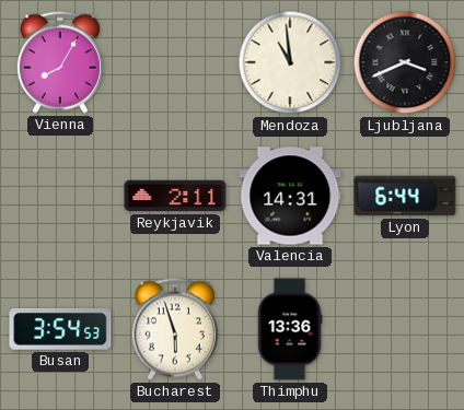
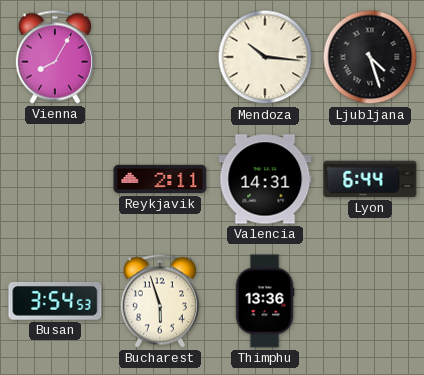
Mendoza: 10:59 -> 10:16 (265, 57)
Ljubljana: 3:41 -> 4:27 (370, 57)
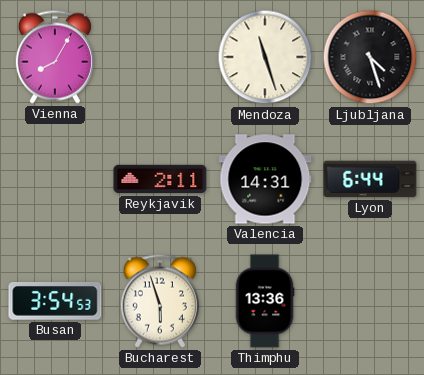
Mendoza: 10:16 -> 11:27 (265, 57)
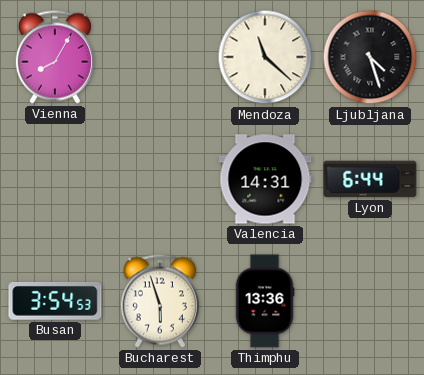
Mendoza: 11:27 -> 11:22 (265, 57)
Reykjavik: 2:11 -> none (160, 179)
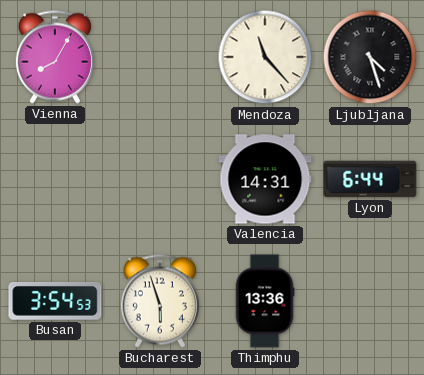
Mendoza: 11:22 -> 11:23 (265, 57)
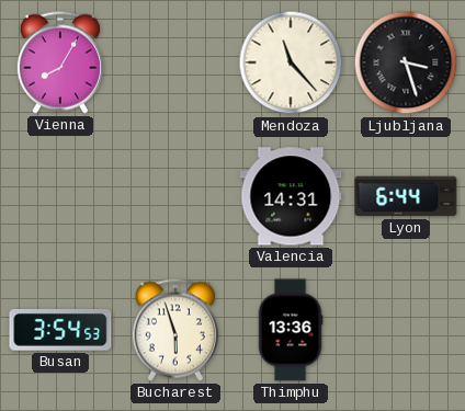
Ljubljana: 4:27 -> 3:27 (406, 62)
